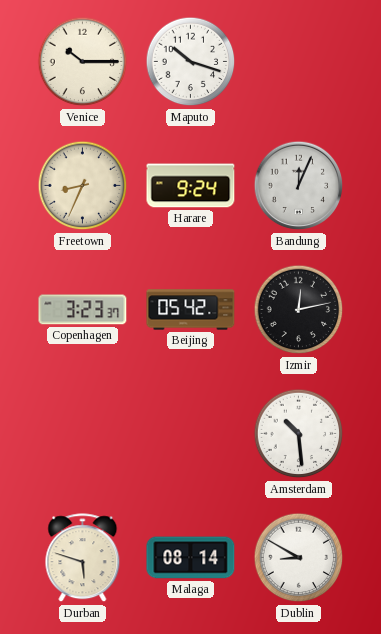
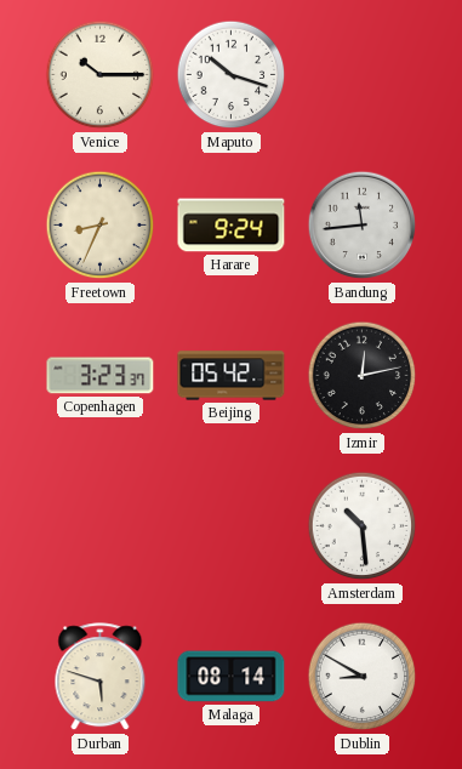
Bandung: 12:04 -> 11:44 (363, 226)
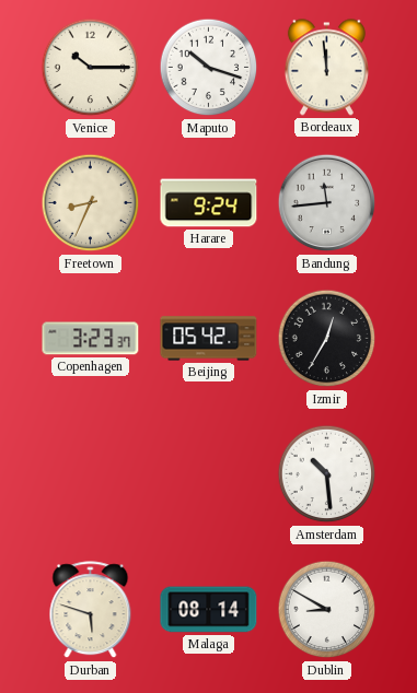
Bordeaux: none -> 11:59 (326, 68)
Izmir: 12:13 -> 12:35 (327, 339)
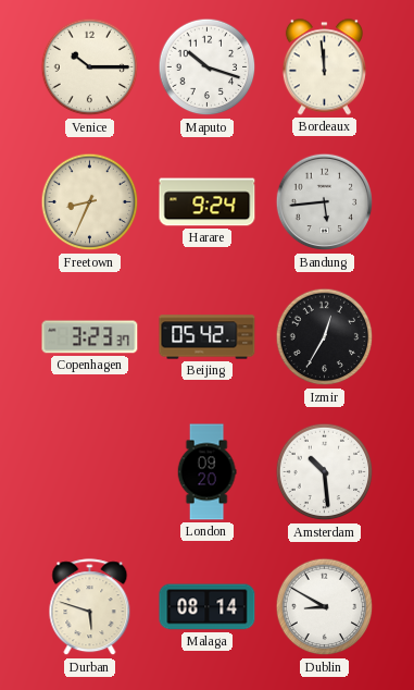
Bandung: 11:44 -> 5:44 (325, 202)
London: none -> 09:20 (206, 472)
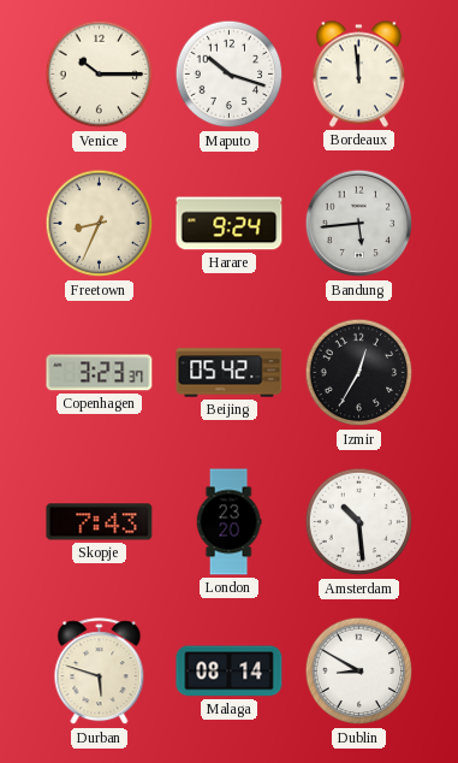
Skopje: none -> 7:43 (100, 522)
London: 09:20 -> 23:20 (228, 522)
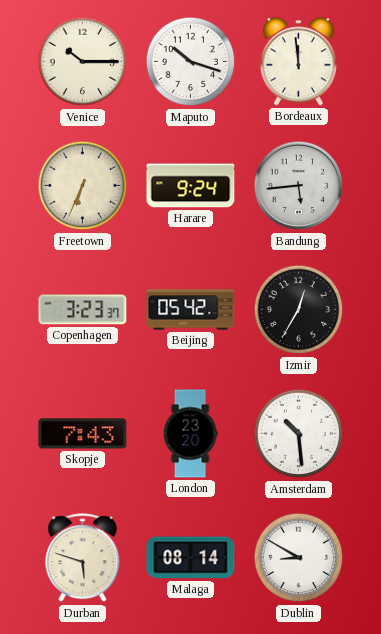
Freetown: 8:34 -> 6:34 (83, 186)
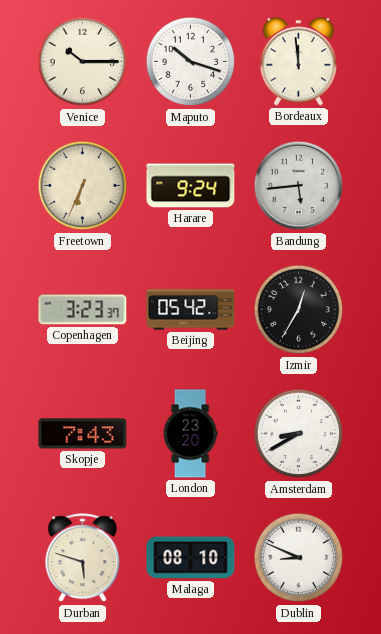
Amsterdam: 10:29 -> 8:40 (299, 434)
Malaga: 08:14 -> 08:10 (191, 558)
Dublin: 8:50 -> 8:49 (299, 558)
